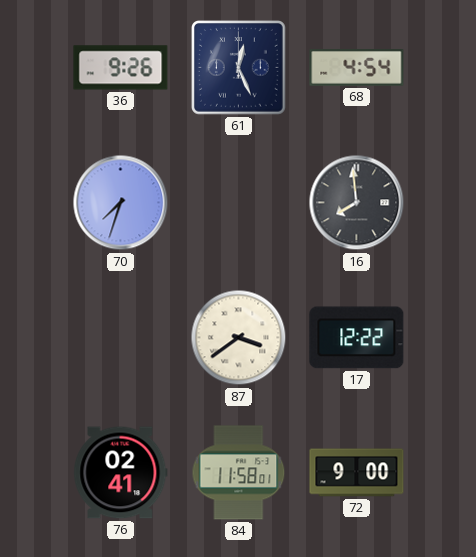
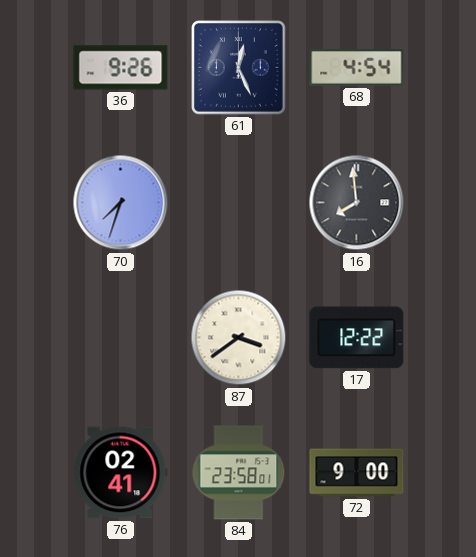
84: 11:58 -> 23:58 (239, 473)
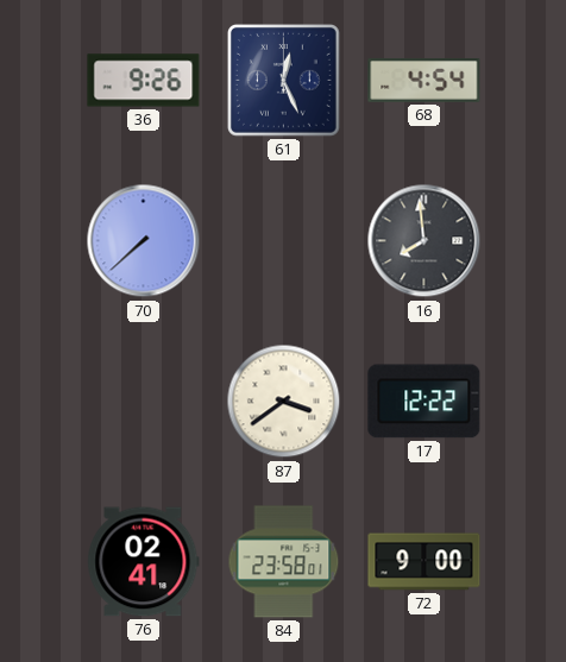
70: 7:33 -> 7:38 (144, 241)
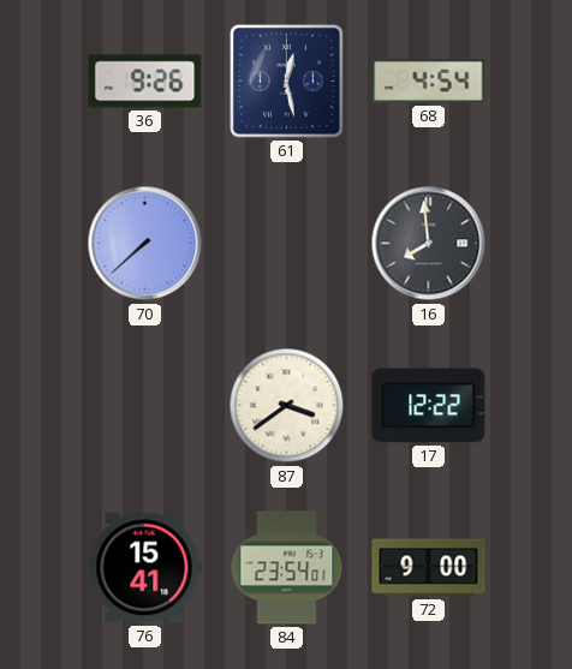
61: 12:26 -> 12:28 (287, 82)
76: 02:41 -> 15:41 (145, 568)
84: 23:58 -> 23:54 (287, 568)
